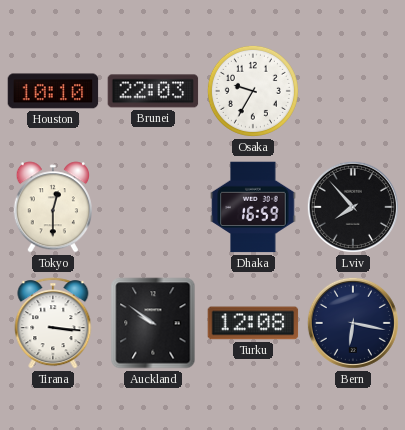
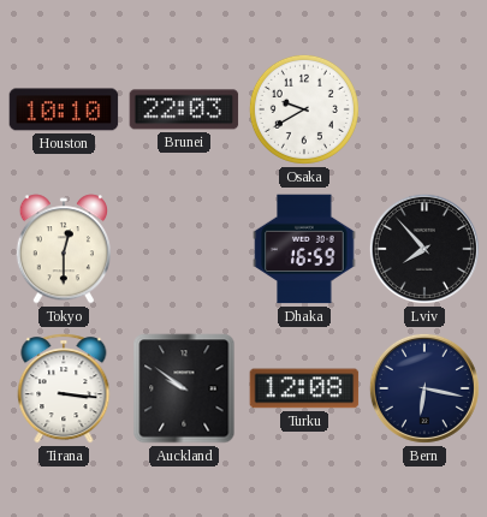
Osaka: 9:35 -> 9:40 (304, 109)
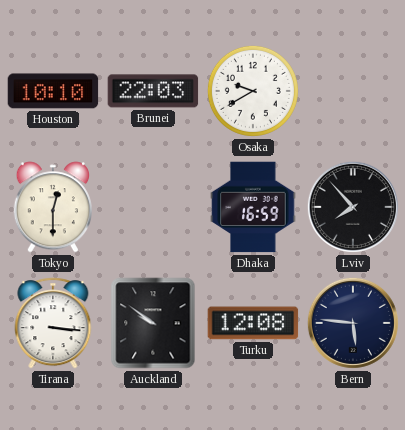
Bern: 6:17 -> 5:46 (353, 323)
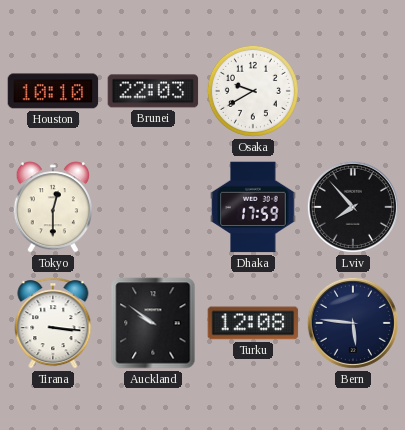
Dhaka: 16:59 -> 17:59 (253, 207)
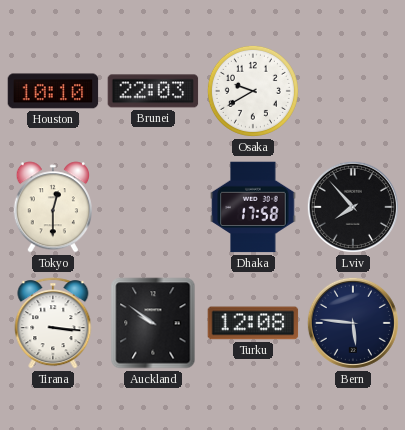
Dhaka: 17:59 -> 17:58 (253, 207)
